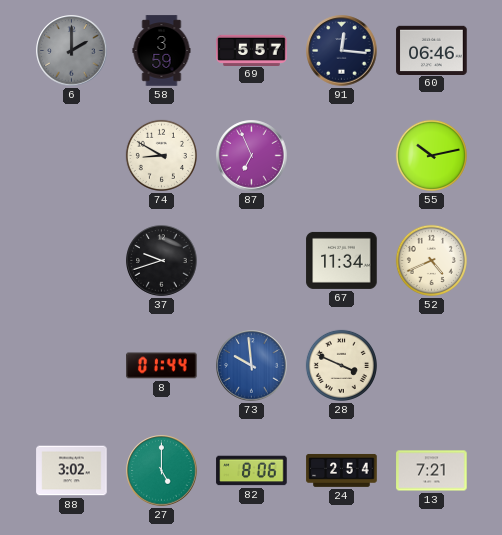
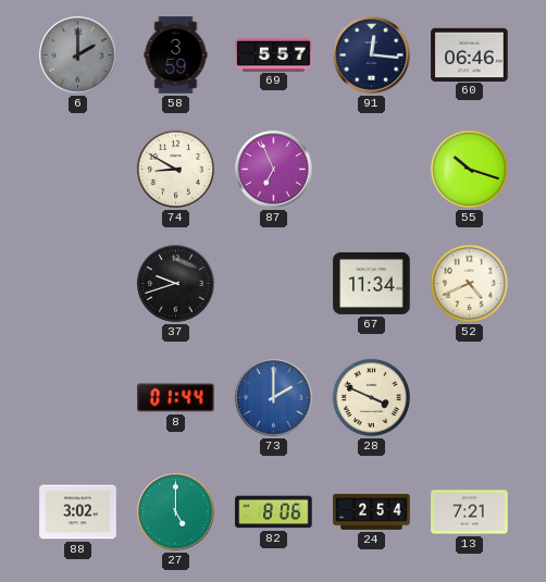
55: 10:13 -> 10:18 (469, 169)
73: 9:59 -> 2:00 (274, 398)
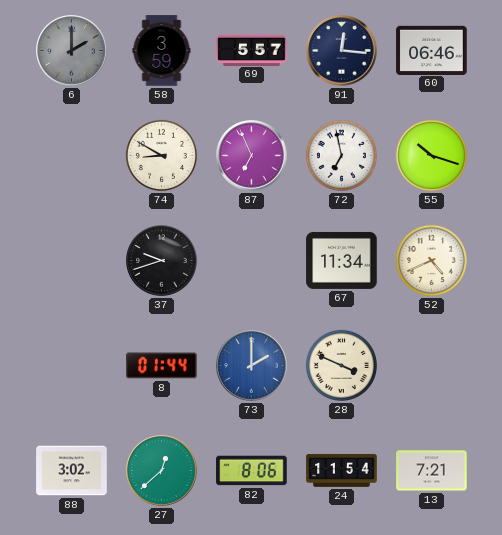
72: none -> 6:58 (341, 155)
27: 5:00 -> 12:38 (162, 471)
24: 2:54 -> 11:54 (342, 470)
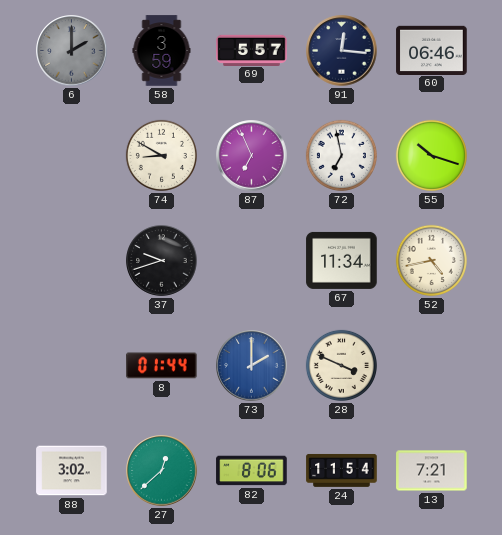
52: 4:41 -> 4:43 (431, 260)
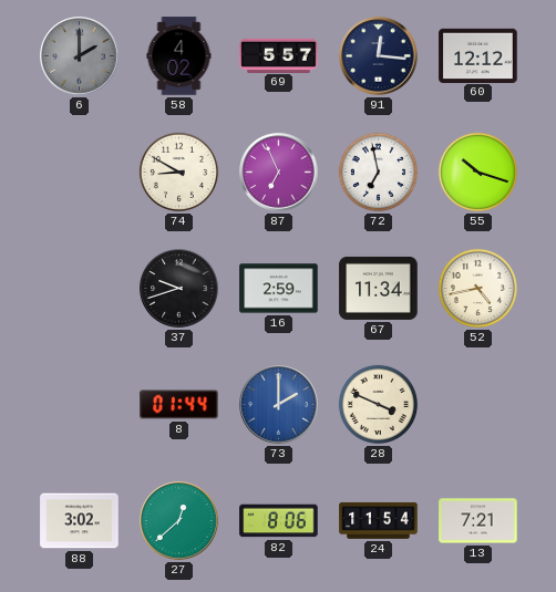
58: 3:59 -> 4:02 (179, 56)
60: 06:46 -> 12:12 (478, 55)
16: none -> 2:59 (279, 289)
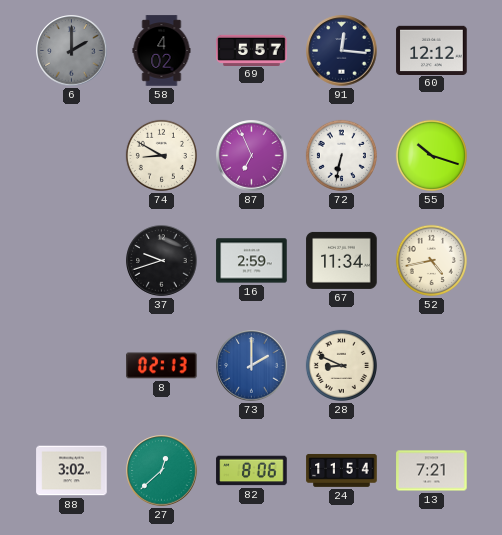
72: 6:58 -> 6:32 (341, 155)
8: 01:44 -> 02:13 (162, 366)
28: 3:49 -> 8:49 (341, 365)
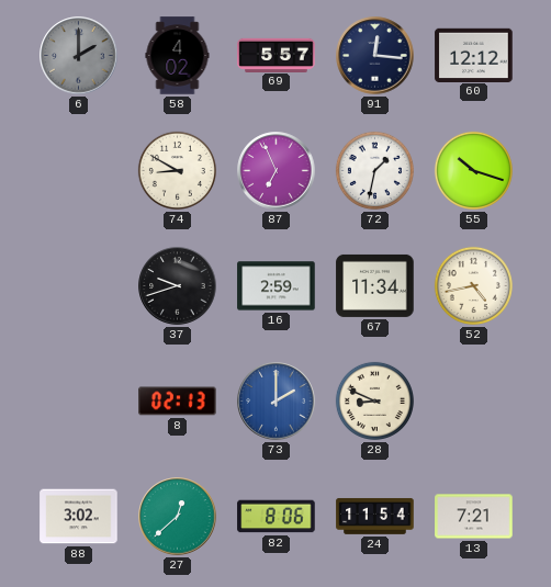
72: 6:32 -> 1:32 (374, 170)
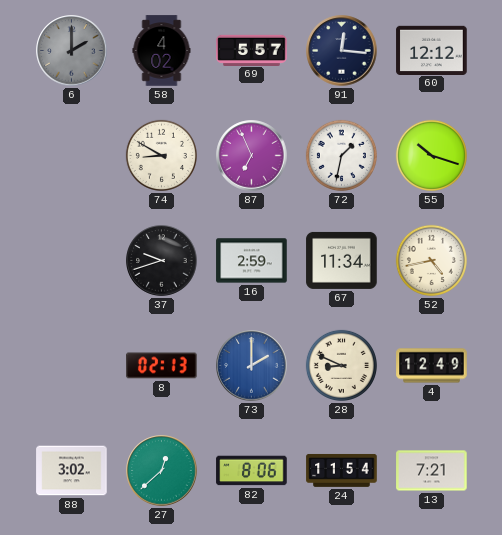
4: none -> 12:49 (432, 366)
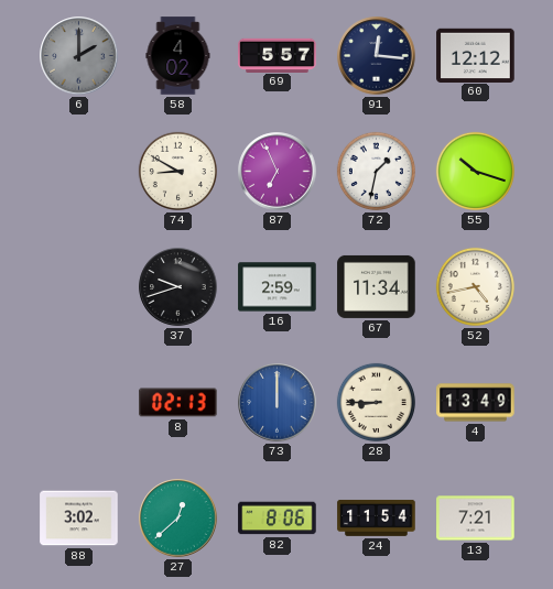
73: 2:00 -> 12:00 (278, 403)
28: 8:49 -> 8:45 (376, 402)
4: 12:49 -> 13:49 (476, 403)
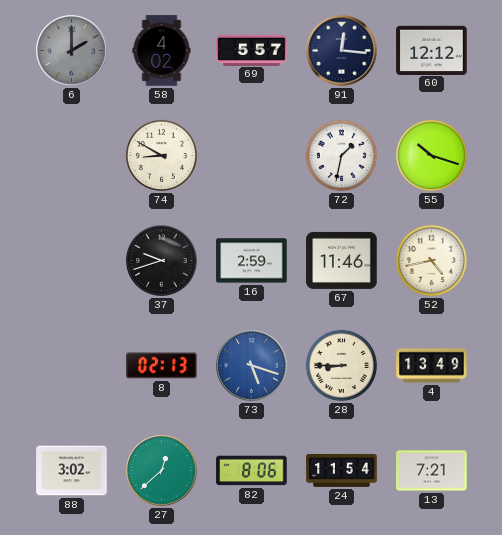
87: 6:56 -> none (278, 172)
67: 11:34 -> 11:46 (342, 260)
73: 12:00 -> 5:18 (252, 366)
